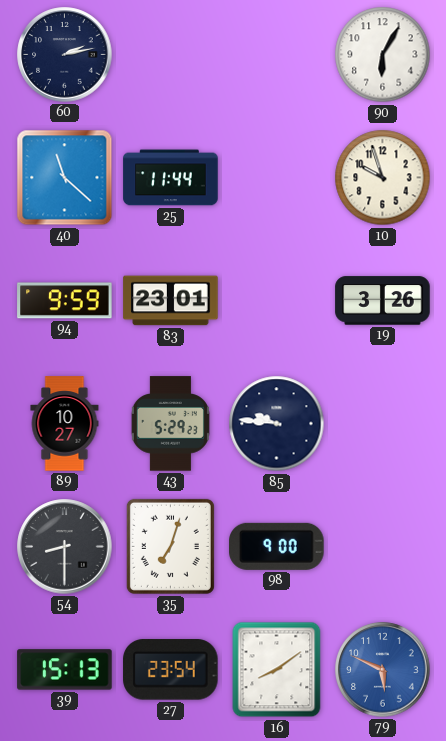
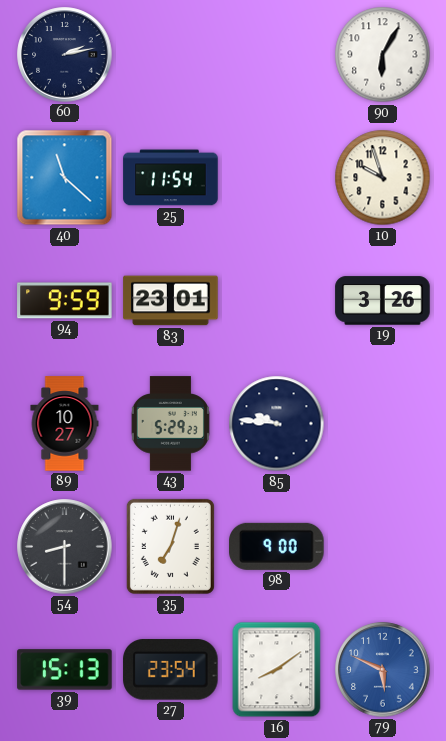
25: 11:44 -> 11:54 (171, 178)
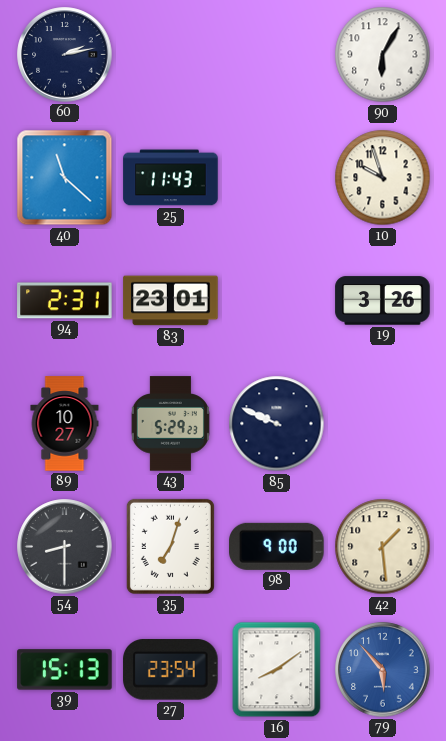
25: 11:54 -> 11:43 (171, 178)
94: 9:59 -> 2:31 (65, 301)
85: 9:46 -> 9:49 (277, 424)
42: none -> 1:29 (383, 547)
79: 5:49 -> 5:53 (383, 670)
